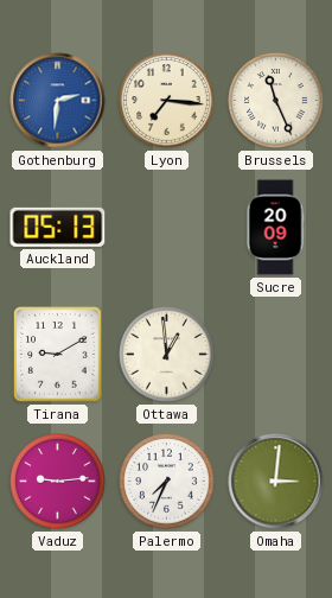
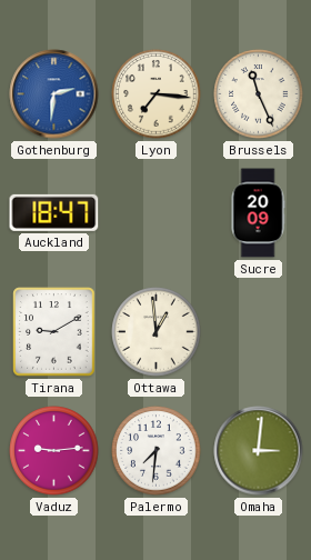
Auckland: 05:13 -> 18:47 (54, 212)
Palermo: 7:34 -> 7:31 (157, 451)
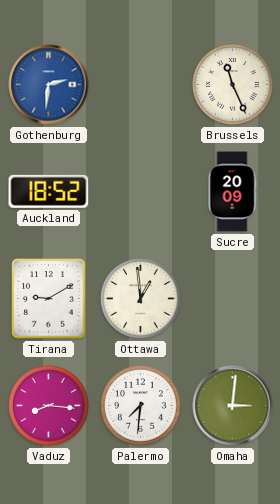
Lyon: 7:16 -> none (157, 94)
Auckland: 18:47 -> 18:52 (49, 191)
Vaduz: 9:14 -> 8:16 (49, 406)
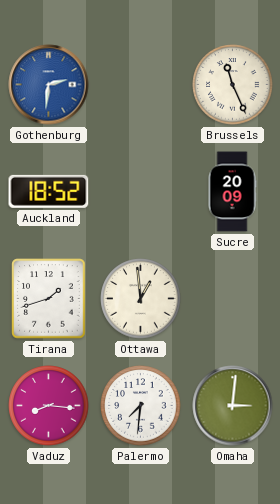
Tirana: 9:10 -> 1:42 (49, 299)
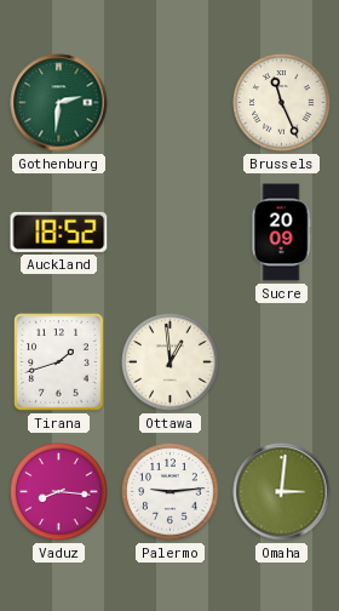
Gothenburg dial: blue -> green (59, 103)
Palermo: 7:31 -> 9:14 (171, 492)
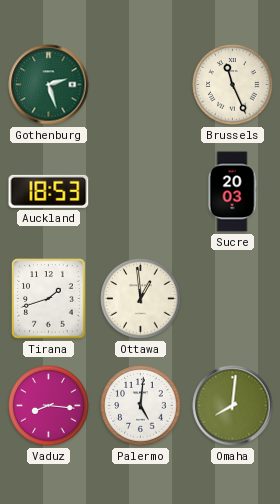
Gothenburg: 2:31 -> 2:27 (49, 85)
Auckland: 18:52 -> 18:53 (49, 191)
Sucre: 20:09 -> 20:03 (232, 192)
Palermo: 9:14 -> 5:01 (141, 406)
Omaha: 3:01 -> 8:01 (233, 406)
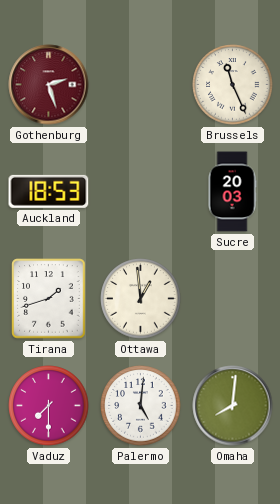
Gothenburg dial: green -> burgundy (49, 85)
Vaduz: 8:16 -> 7:30 (49, 406)
